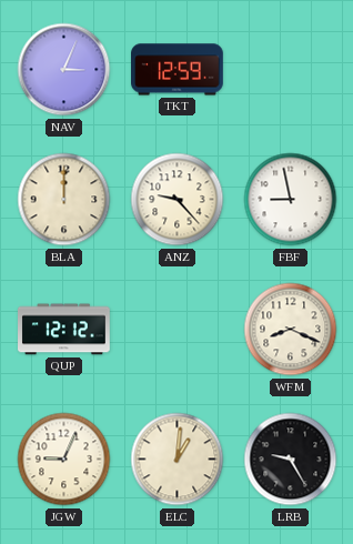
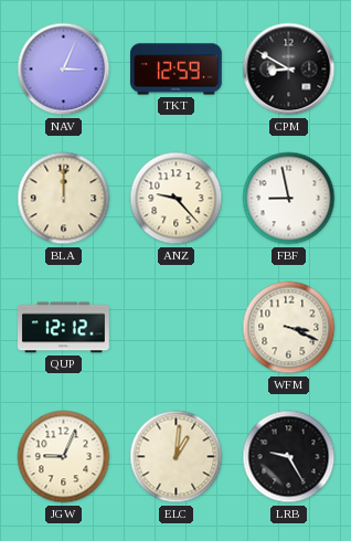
CPM: none -> 8:50 (289, 70)
WFM: 8:19 -> 3:19 (289, 328)
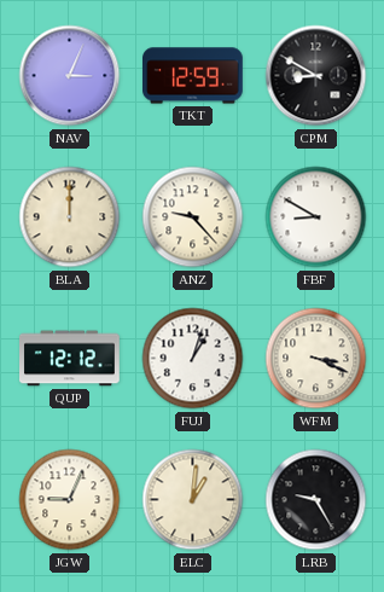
FBF: 8:58 -> 8:50 (316, 217)
FUJ: none -> 1:03 (193, 359)
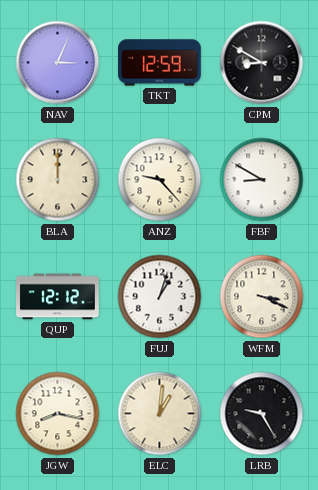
JGW: 9:04 -> 8:17 (58, 414)
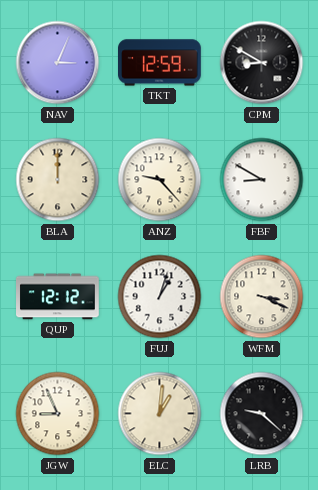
JGW: 8:17 -> 8:56 (58, 414)
LRB: 9:25 -> 9:22 (262, 414)
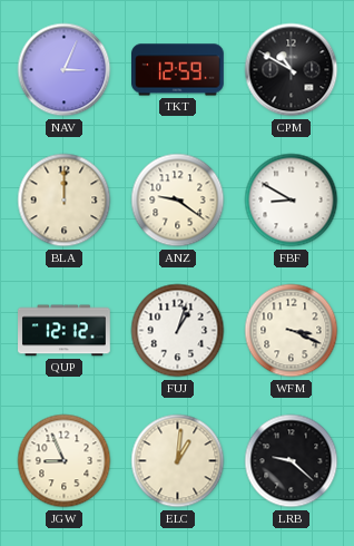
CPM: 8:50 -> 10:50 (292, 70)
ANZ: 9:23 -> 9:21 (178, 201)
